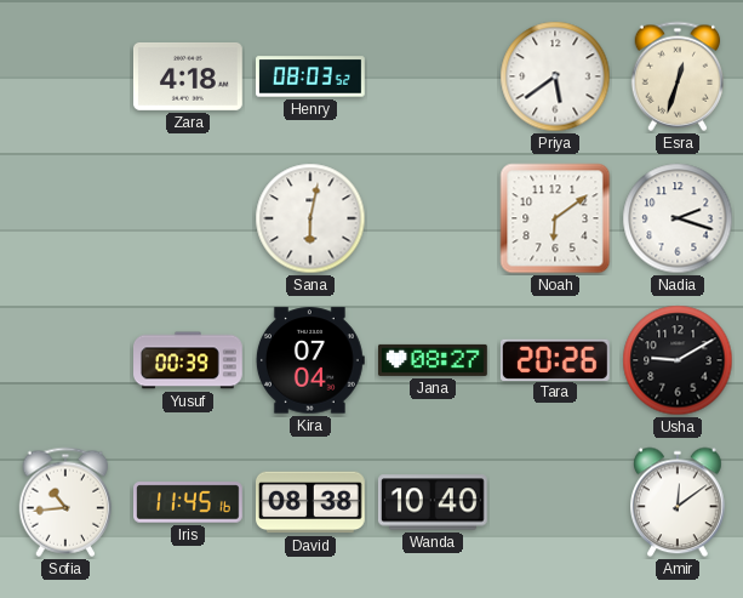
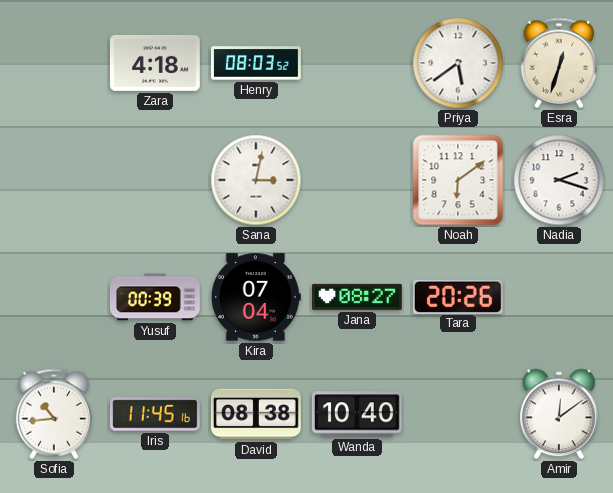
Sana: 6:02 -> 3:02 (256, 180)
Usha: 9:10 -> none (678, 360)
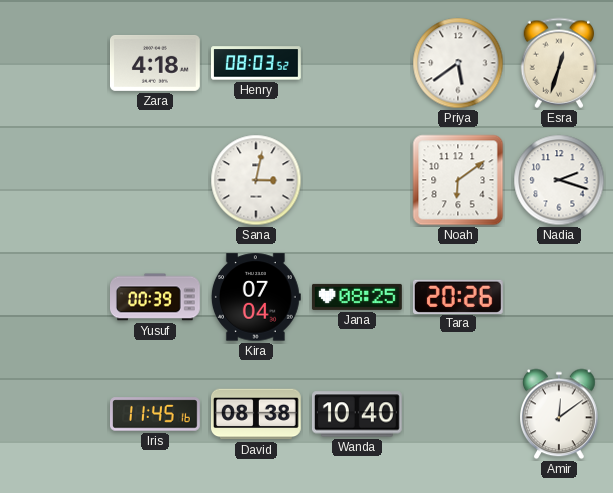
Jana: 08:27 -> 08:25 (357, 297)
Sofia: 10:44 -> none (54, 414)
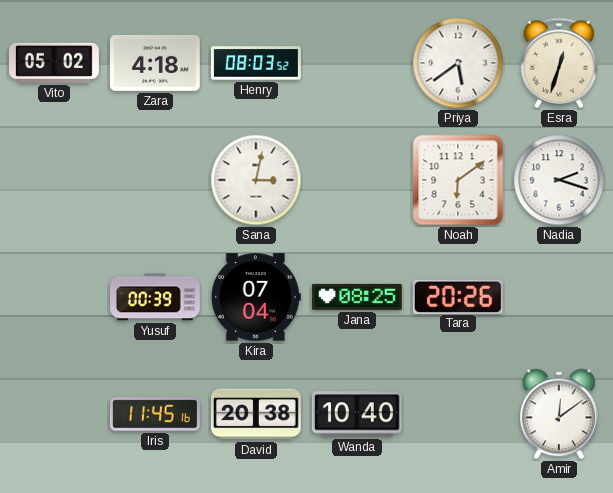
Vito: none -> 05:02 (55, 63)
David: 08:38 -> 20:38 (257, 414)
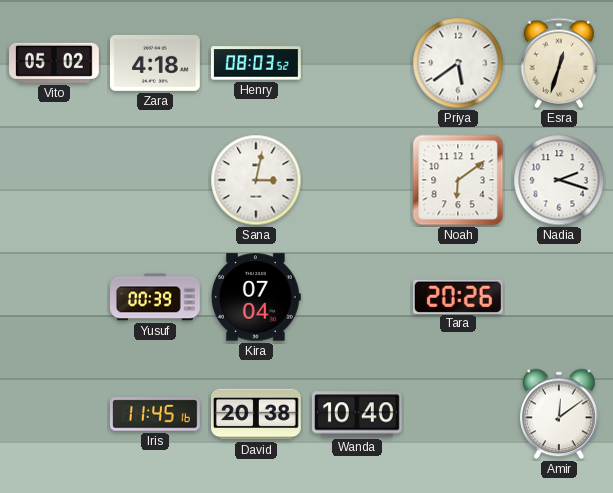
Jana: 08:25 -> none (357, 297)
